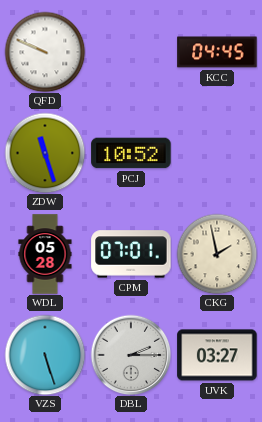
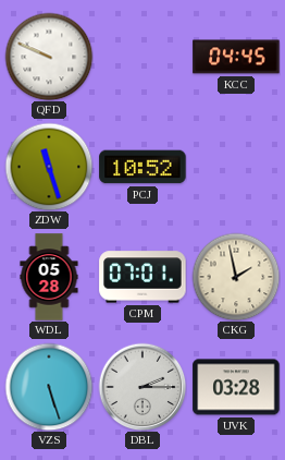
UVK: 03:27 -> 03:28 (236, 387)
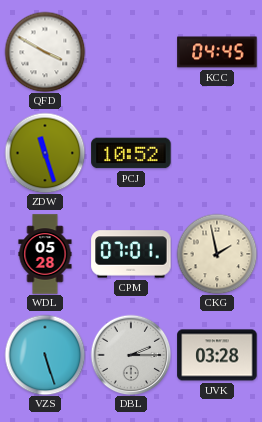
QFD: 9:49 -> 3:50 (45, 52)
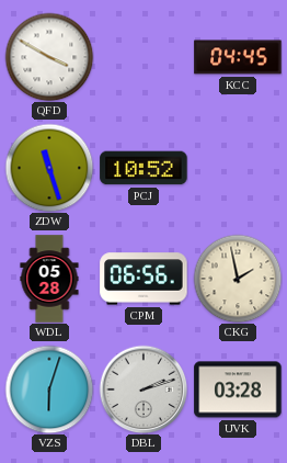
CPM: 07:01 -> 06:56 (143, 279)
VZS: 5:27 -> 6:03 (49, 389)
DBL: 2:15 -> 2:12 (143, 389)
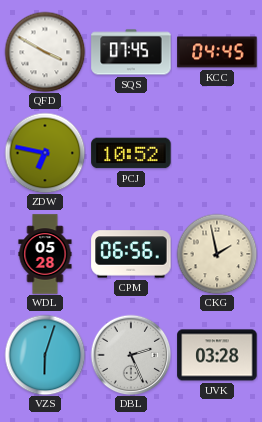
SQS: none -> 07:45 (131, 52)
ZDW: 11:27 -> 6:47 (45, 153)
DBL: 2:12 -> 2:26 (131, 355)
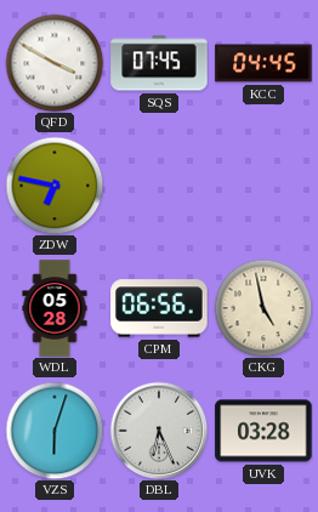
PCJ: 10:52 -> none (131, 153)
CKG: 1:58 -> 4:58 (263, 308)
DBL: 2:26 -> 6:26 (159, 431)
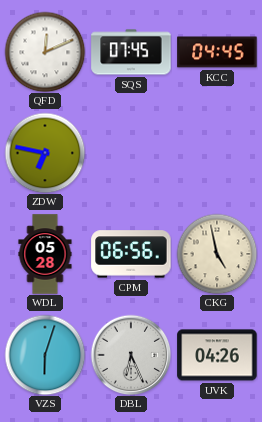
QFD: 3:50 -> 12:11 (45, 52)
UVK: 03:28 -> 04:26 (217, 355)
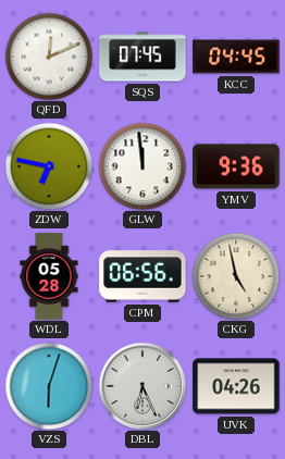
GLW: none -> 11:59 (142, 166)
YMV: none -> 9:36 (236, 166)
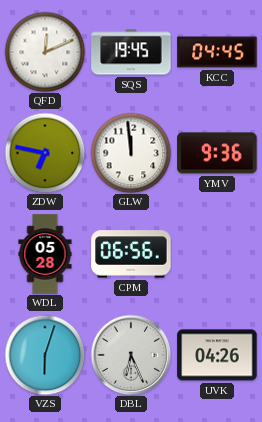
SQS: 07:45 -> 19:45 (131, 52)
CKG: 4:58 -> none (236, 276)
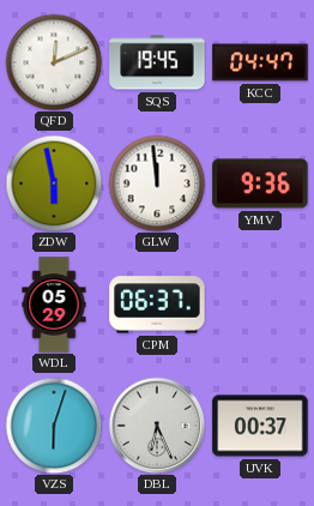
KCC: 04:45 -> 04:47 (260, 62)
ZDW: 6:47 -> 5:58 (54, 183)
WDL: 05:28 -> 05:29 (54, 305)
CPM: 06:56 -> 06:37 (157, 305)
UVK: 04:26 -> 00:37 (260, 426)
